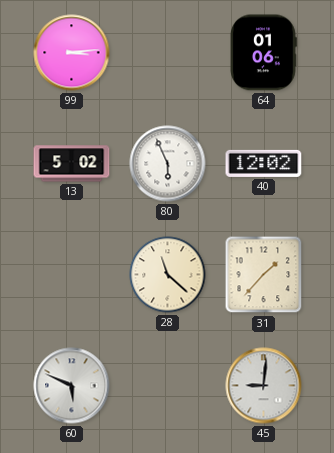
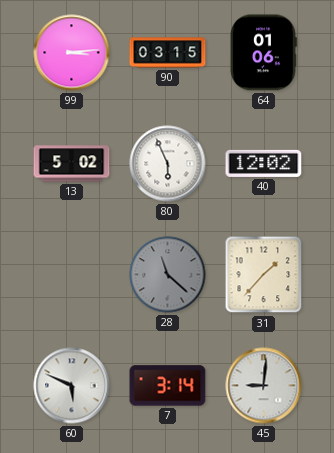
90: none -> 03:15 (168, 53)
28 dial: cream -> grey (168, 275)
7: none -> 3:14 (168, 386)
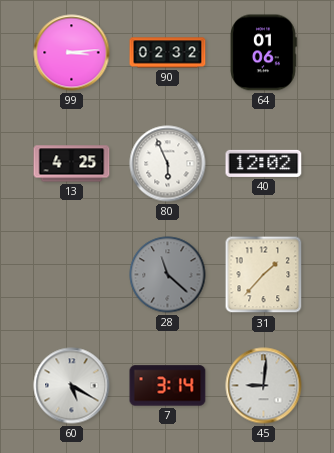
90: 03:15 -> 02:32 (168, 53)
13: 5:02 -> 4:25 (72, 164)
60: 5:49 -> 5:20 (72, 386)
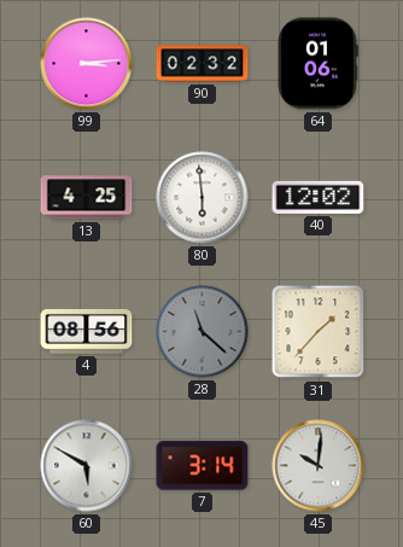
80: 5:56 -> 5:59 (203, 198)
4: none -> 08:56 (87, 331)
60: 5:20 -> 5:50 (87, 466)
45: 9:01 -> 10:01 (319, 466)
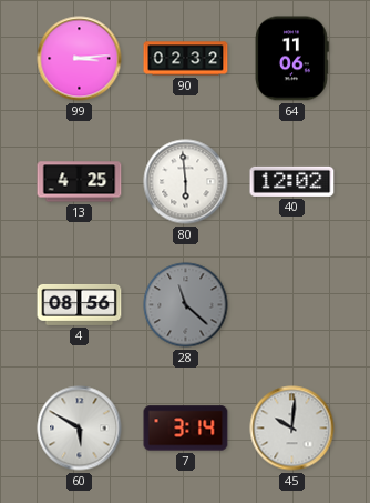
64: 01:06 -> 11:06 (292, 59)
31: 1:37 -> none (319, 332)
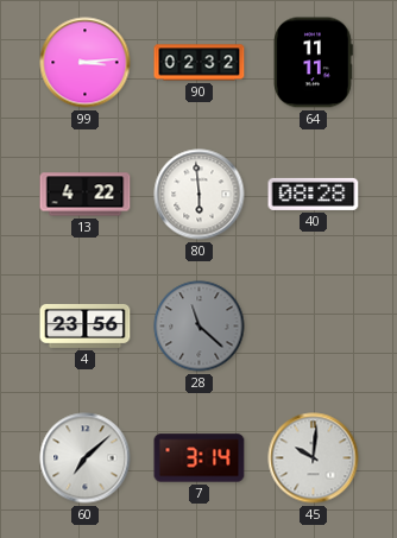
64: 11:06 -> 11:11 (314, 63)
13: 4:25 -> 4:22 (86, 195)
40: 12:02 -> 08:28 (314, 194)
4: 08:56 -> 23:56 (86, 325)
60: 5:50 -> 7:08 (86, 458)
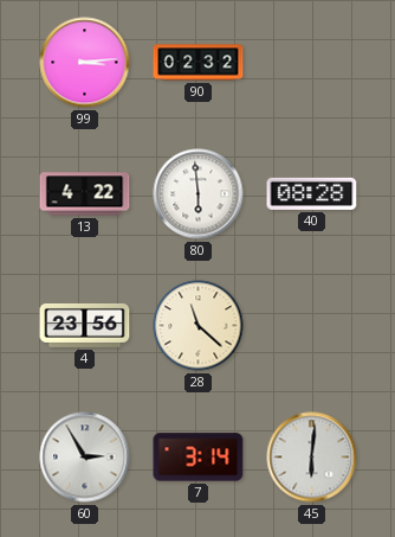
64: 11:11 -> none (314, 63)
28 dial: grey -> cream (199, 326)
60: 7:08 -> 2:55 (85, 458)
45: 10:01 -> 6:01 (312, 458)
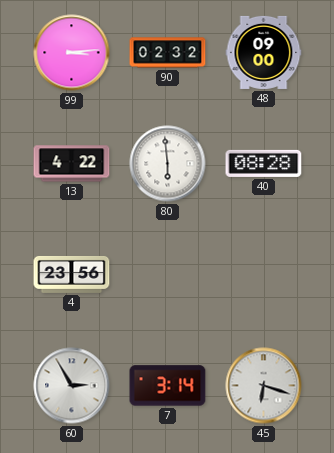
48: none -> 09:00 (264, 52)
28: 11:22 -> none (199, 326)
45: 6:01 -> 6:18 (264, 386)
